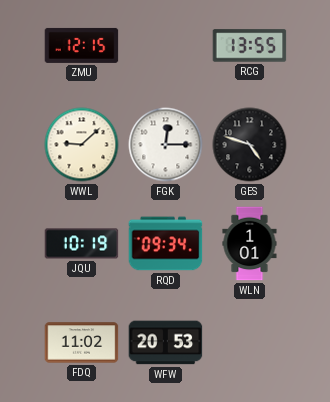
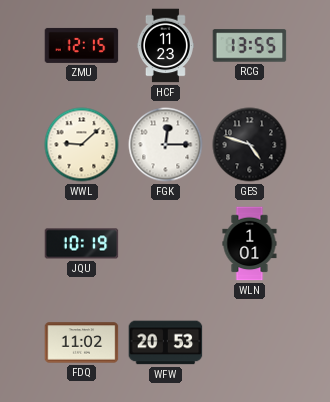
HCF: none -> 11:23 (165, 46)
RQD: 09:34 -> none (166, 244)
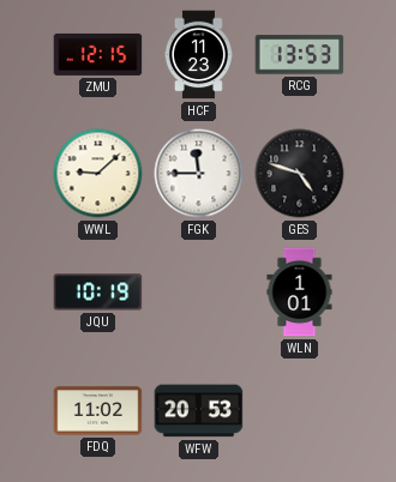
RCG: 13:55 -> 13:53 (300, 55)
FGK: 12:15 -> 11:45 (199, 174)
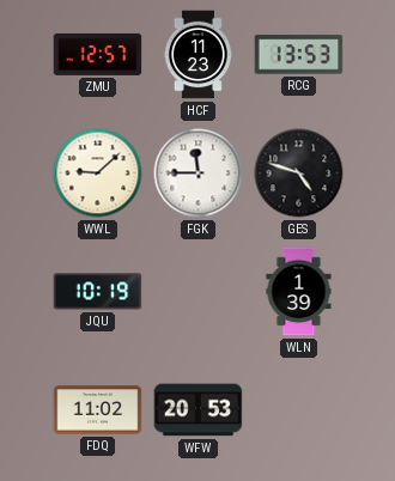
ZMU: 12:15 -> 12:57 (98, 54)
WLN: 1:01 -> 1:39 (299, 292)
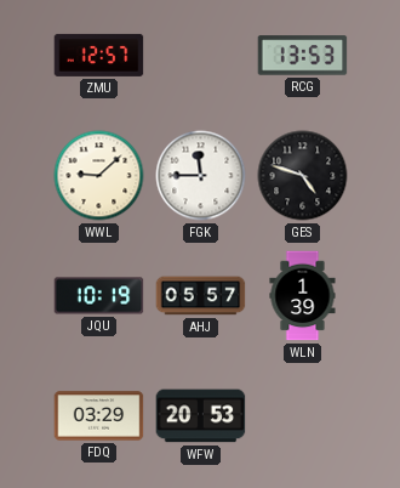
HCF: 11:23 -> none (197, 55)
AHJ: none -> 05:57 (201, 296)
FDQ: 11:02 -> 03:29 (99, 416)
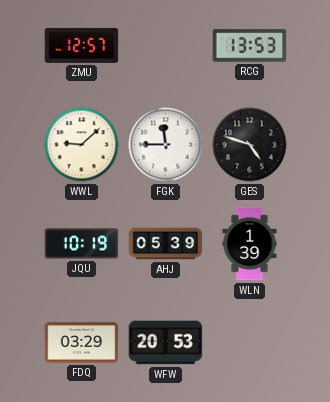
AHJ: 05:57 -> 05:39 (166, 244)
